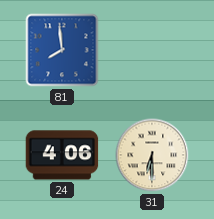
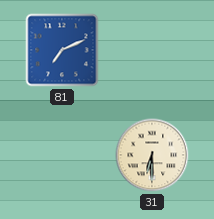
81: 7:59 -> 7:11 (62, 50)
24: 4:06 -> none (62, 155)
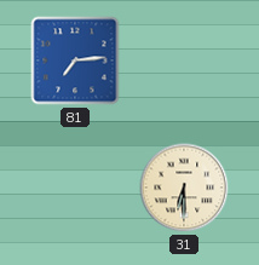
81: 7:11 -> 7:14 (75, 61)
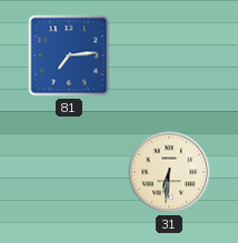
31: 6:30 -> 6:31 (169, 172)
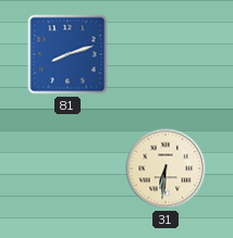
81: 7:14 -> 8:12 (68, 54)
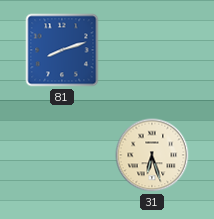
31: 6:31 -> 6:27 (152, 155)
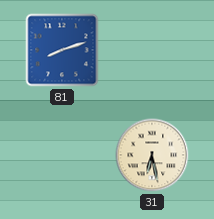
31: 6:27 -> 6:28 (152, 155)
